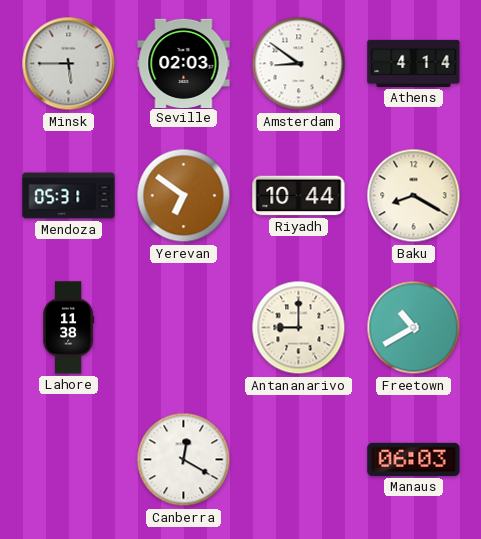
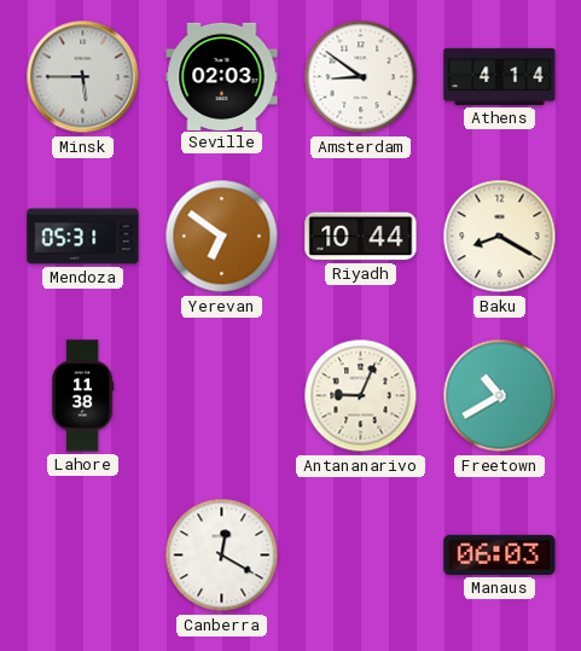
Antananarivo: 9:00 -> 9:04 (361, 396)
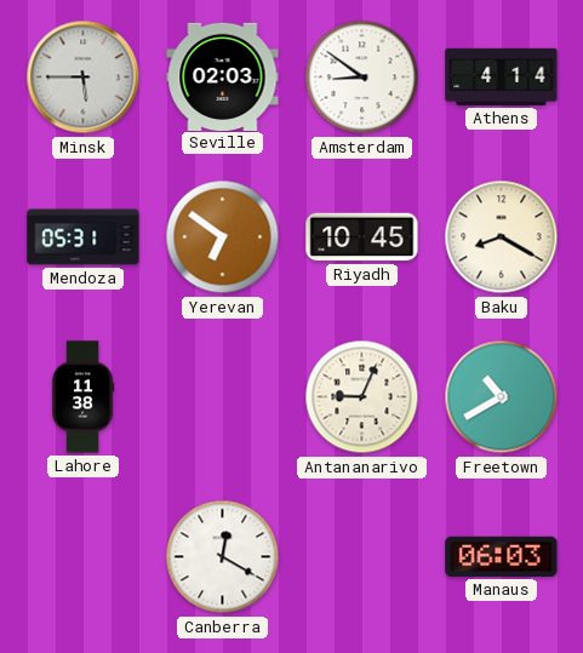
Riyadh: 10:44 -> 10:45 (362, 237)
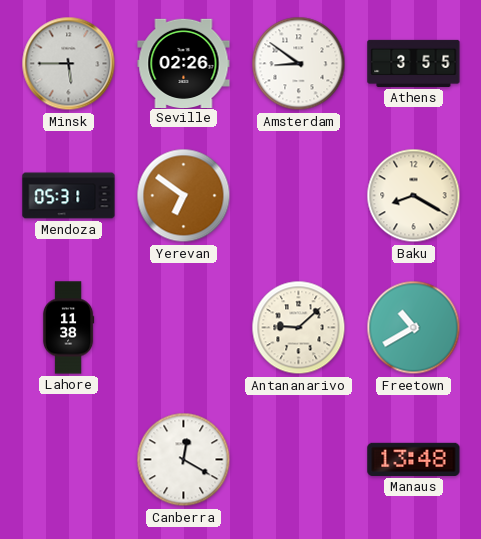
Seville: 02:03 -> 02:26 (184, 63)
Athens: 4:14 -> 3:55 (414, 63)
Riyadh: 10:45 -> none (362, 237)
Antananarivo: 9:04 -> 9:08 (299, 328)
Manaus: 06:03 -> 13:48 (414, 459)
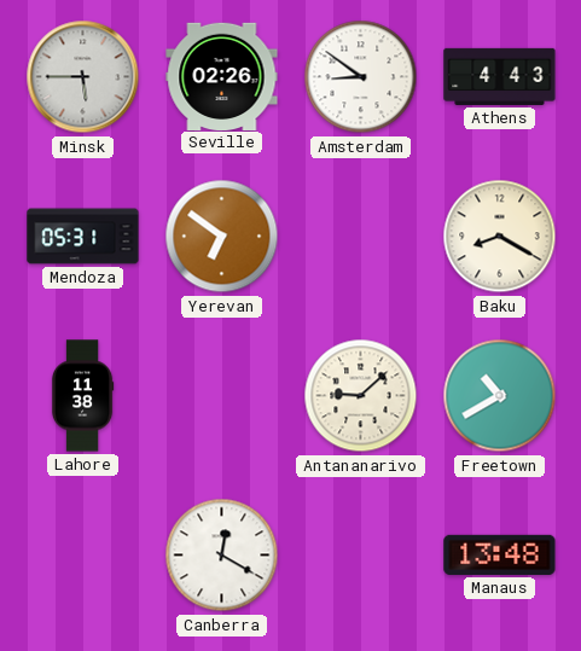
Athens: 3:55 -> 4:43 (500, 76)
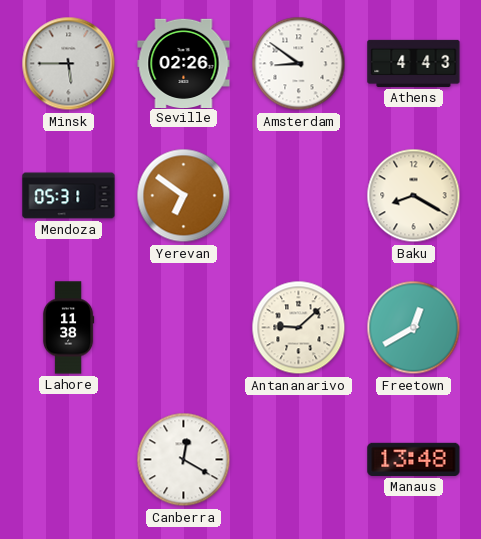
Freetown: 10:40 -> 12:40 (414, 328)
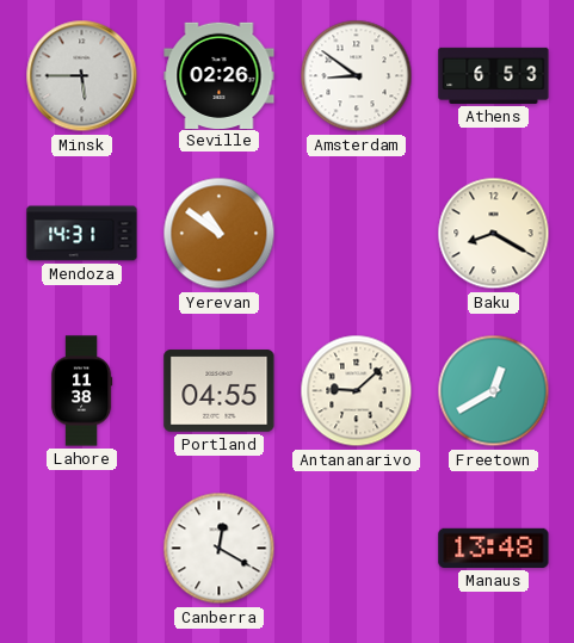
Athens: 4:43 -> 6:53 (494, 75)
Mendoza: 05:31 -> 14:31 (82, 234)
Yerevan: 6:51 -> 10:51 (220, 234)
Portland: none -> 04:55 (220, 391)
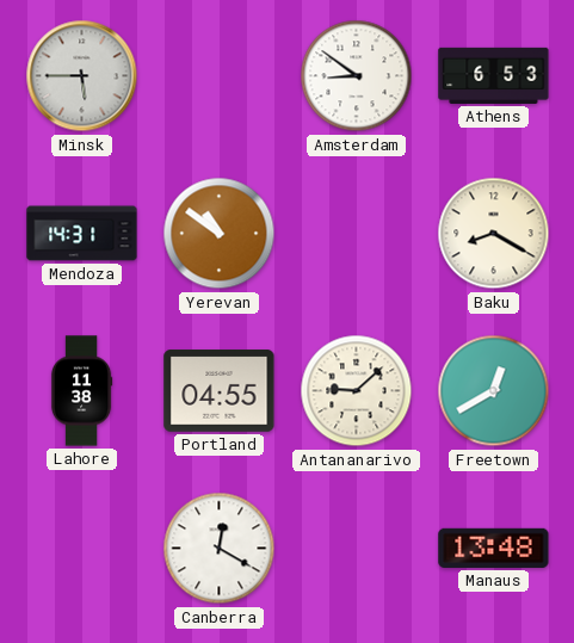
Seville: 02:26 -> none (220, 75)
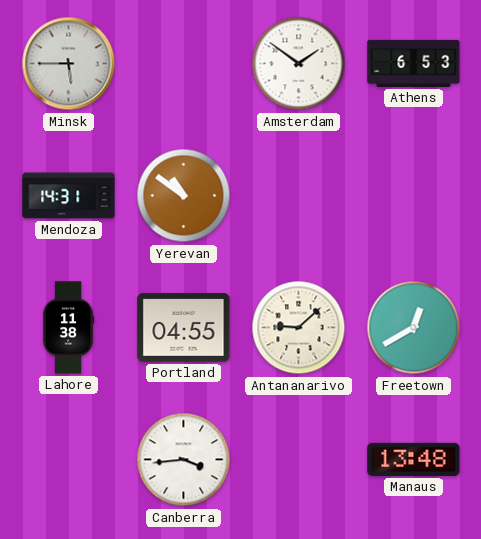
Amsterdam: 8:51 -> 1:51 (299, 64)
Baku: 8:20 -> none (494, 234)
Canberra: 12:20 -> 3:44 (184, 460)
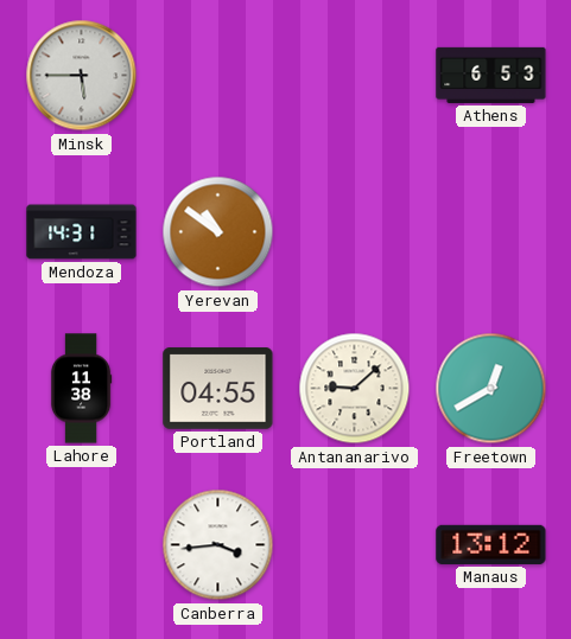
Amsterdam: 1:51 -> none (299, 64)
Manaus: 13:48 -> 13:12 (491, 544)
